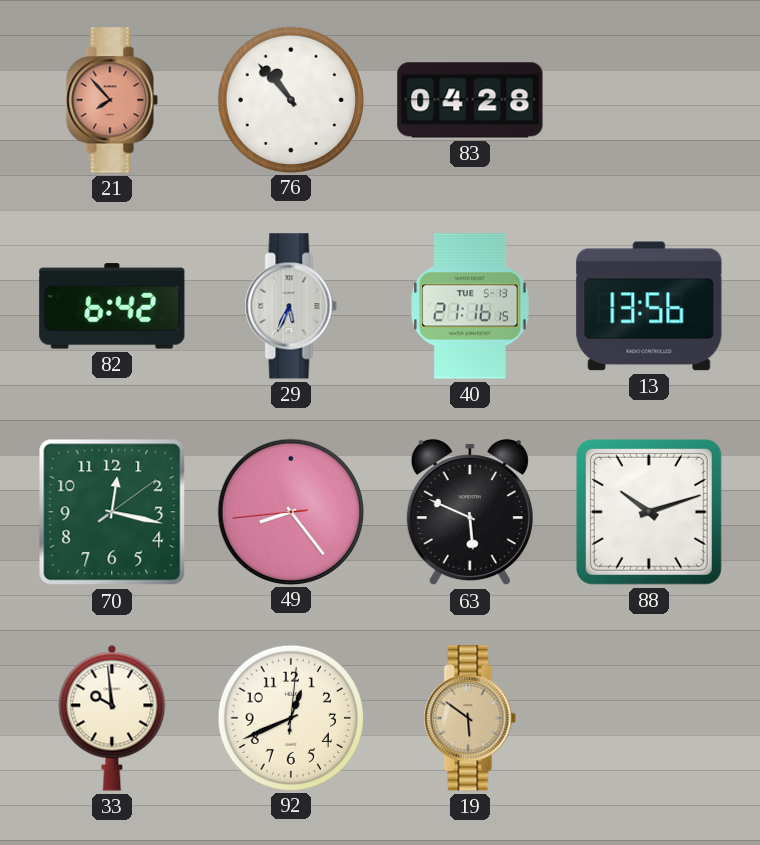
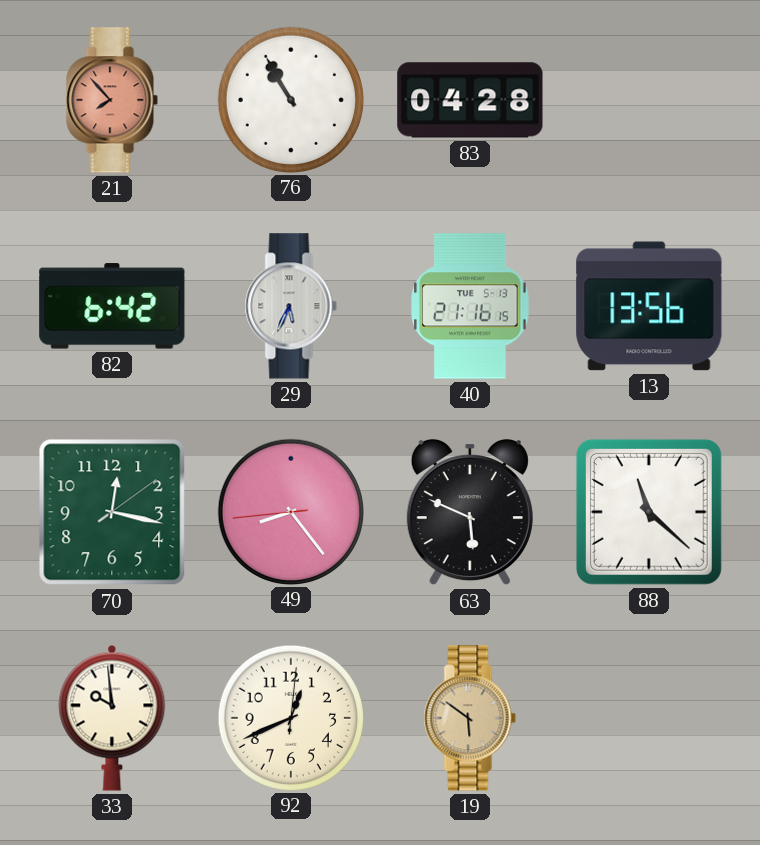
76: 10:53 -> 10:55 (290, 99)
88: 10:12 -> 11:22 (649, 512)
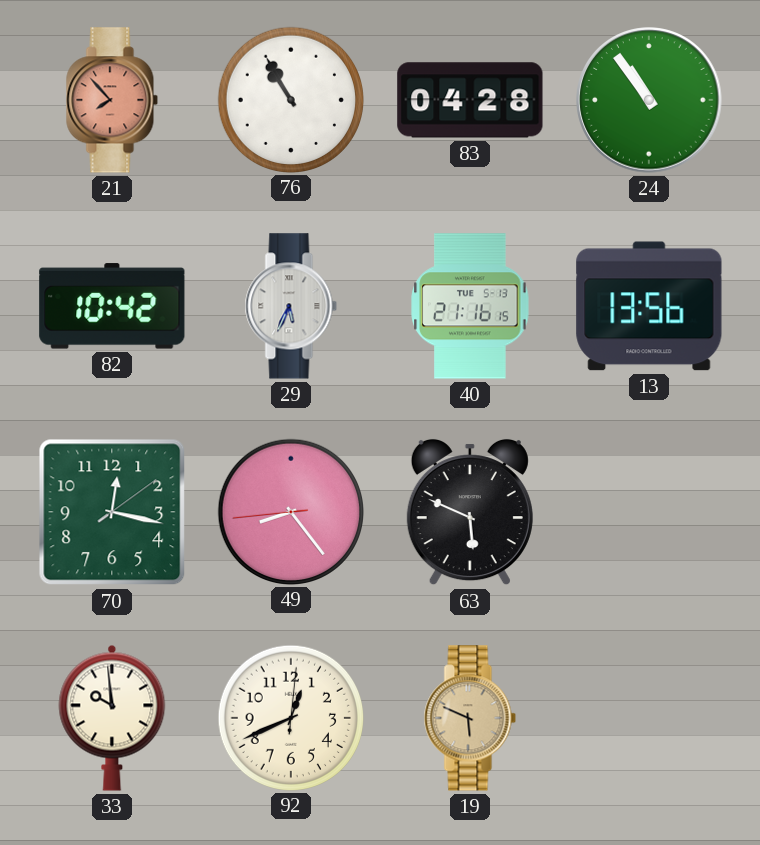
24: none -> 10:54 (649, 100)
82: 6:42 -> 10:42 (112, 306)
88: 11:22 -> none (649, 512)
19: 5:51 -> 5:49 (470, 718)
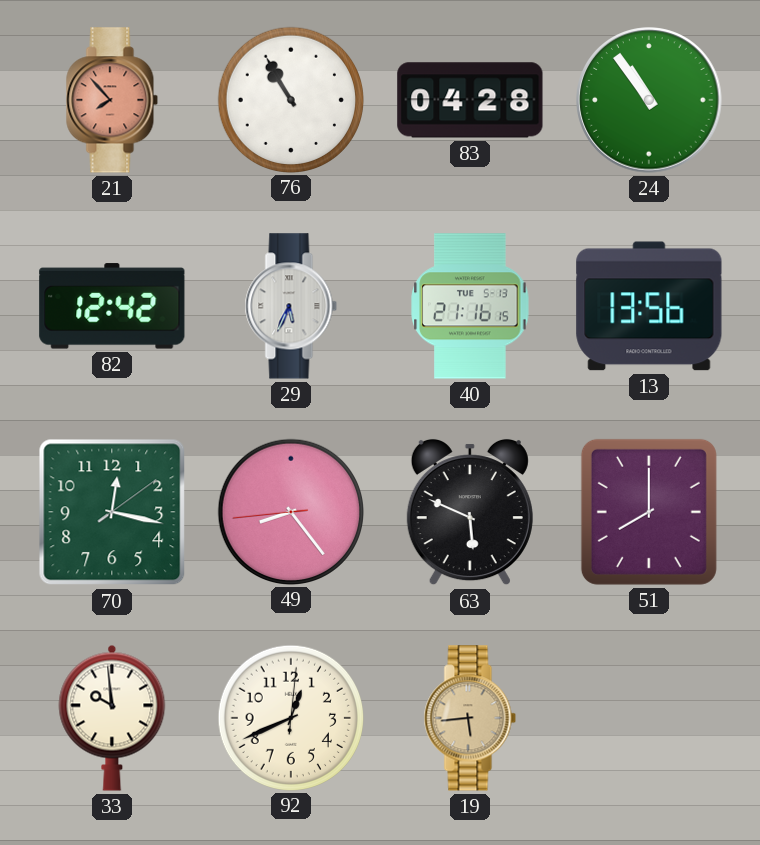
82: 10:42 -> 12:42 (112, 306)
51: none -> 8:00 (649, 512)
19: 5:49 -> 5:44 (470, 718)
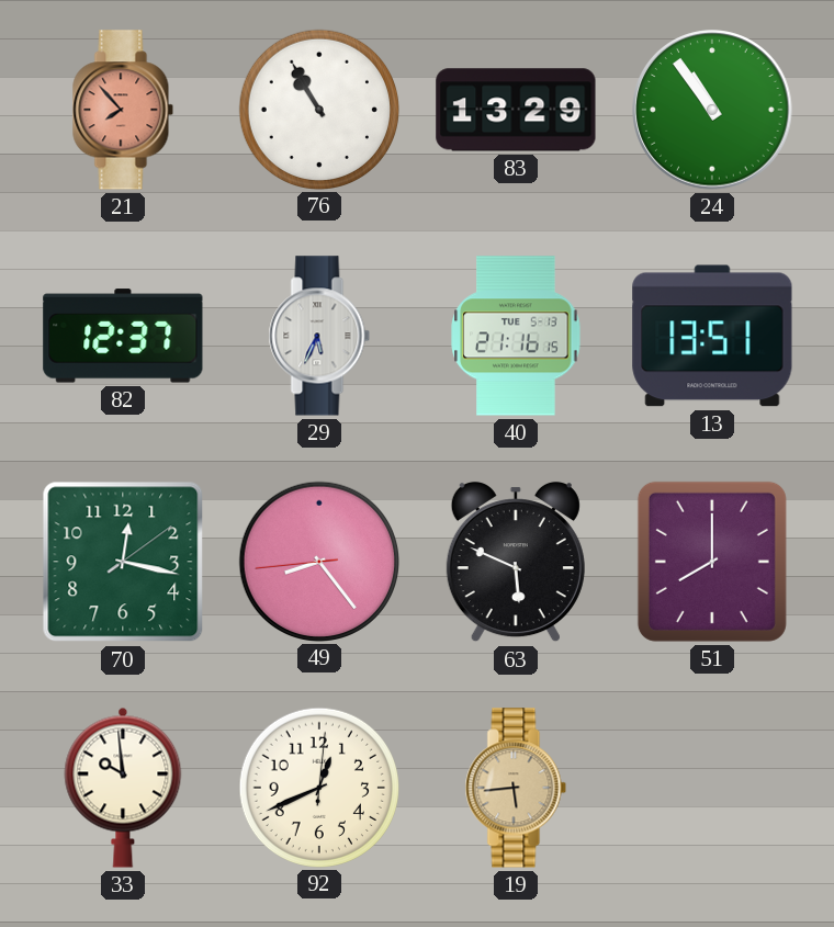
83: 04:28 -> 13:29 (516, 110)
82: 12:42 -> 12:37 (123, 336)
13: 13:56 -> 13:51 (712, 336)
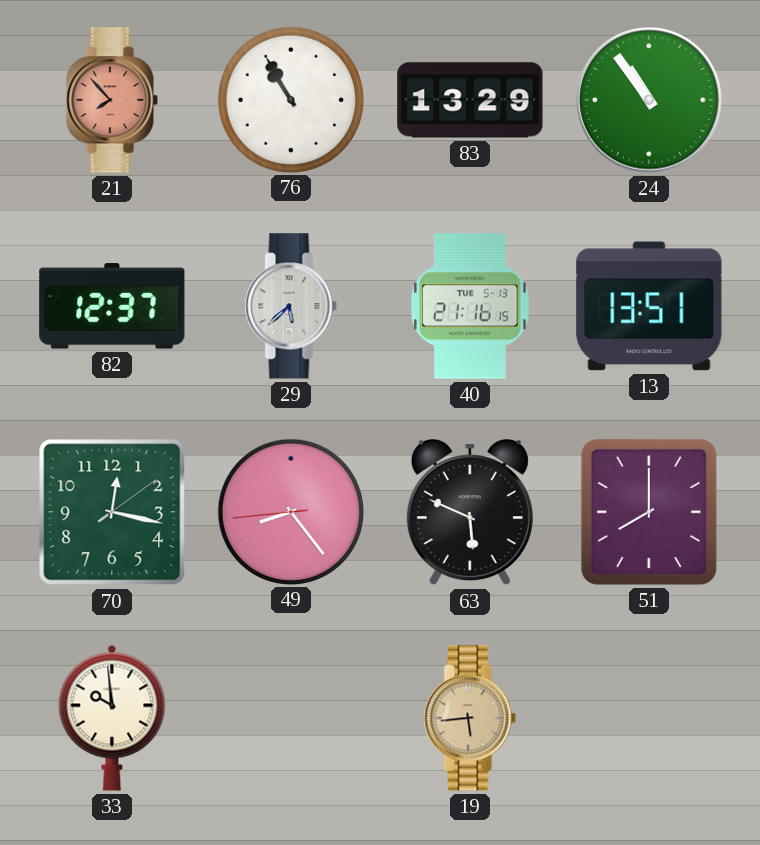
29: 5:34 -> 5:38 (291, 306)
92: 12:41 -> none (318, 787)
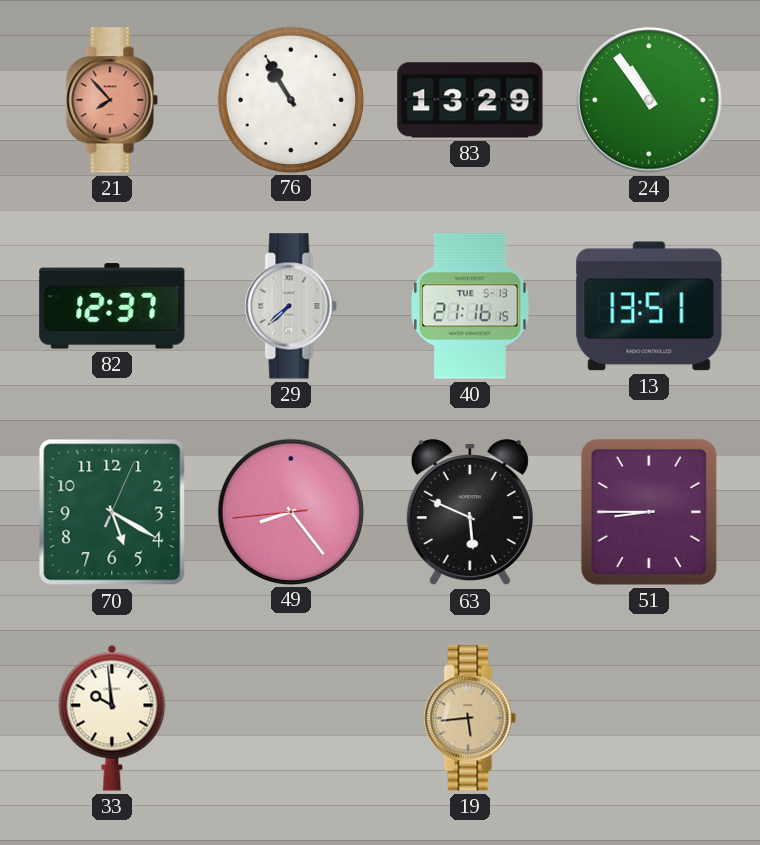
29: 5:38 -> 7:38 (291, 306)
70: 12:17 -> 5:20 (112, 512)
51: 8:00 -> 8:45 (649, 512)
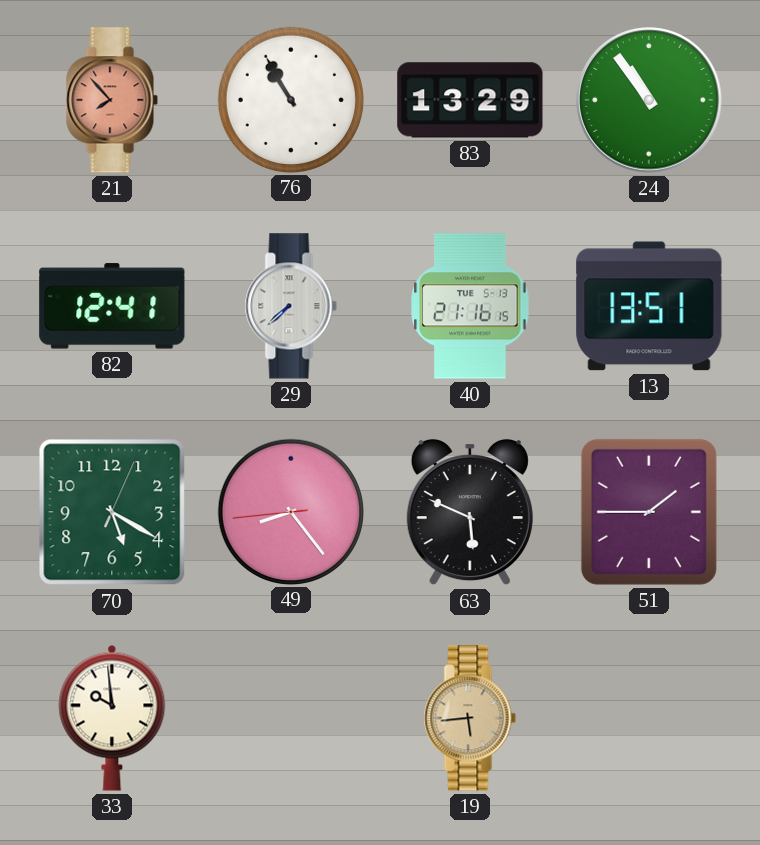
82: 12:37 -> 12:41 (112, 306)
51: 8:45 -> 1:45 (649, 512)
